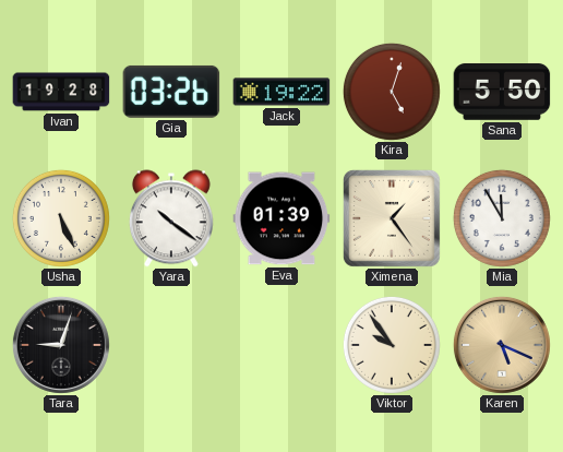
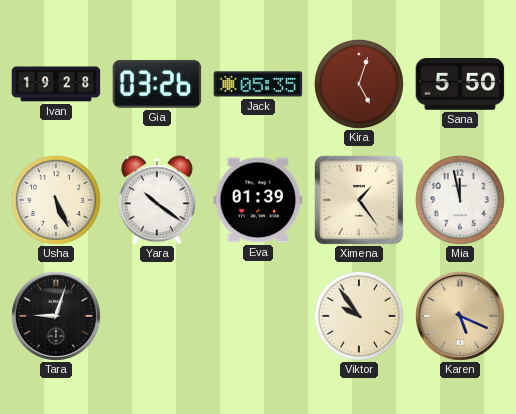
Jack: 19:22 -> 05:35 (258, 84)
Mia: 11:55 -> 11:58 (460, 200)
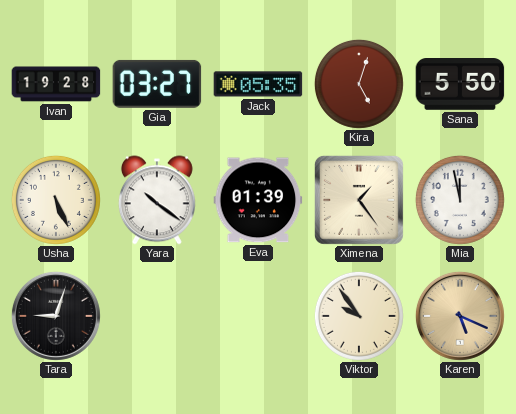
Gia: 03:26 -> 03:27 (157, 84)
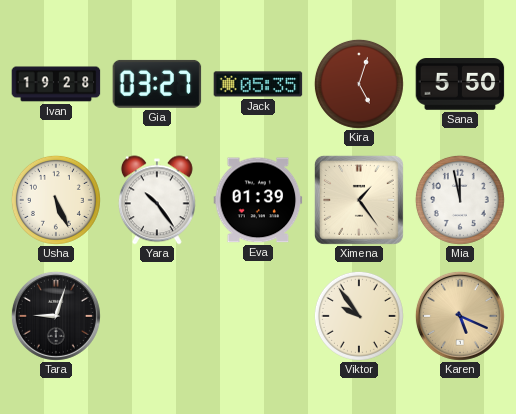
Yara: 10:21 -> 10:24 (157, 200)
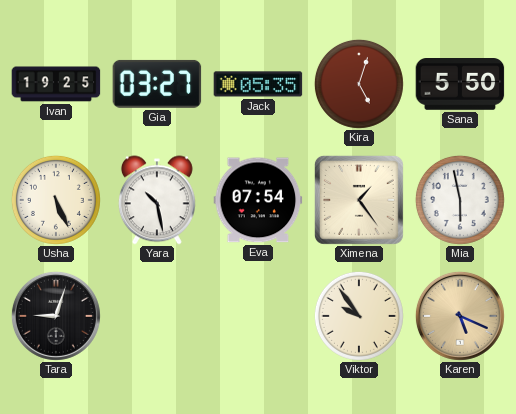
Ivan: 19:28 -> 19:25 (56, 84)
Yara: 10:24 -> 10:28 (157, 200)
Eva: 01:39 -> 07:54 (258, 200)
Mia: 11:58 -> 5:58 (460, 200)
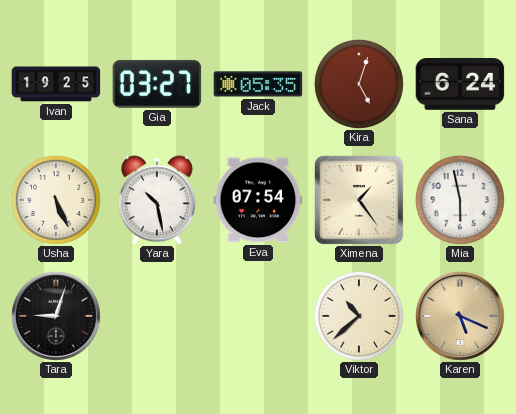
Sana: 5:50 -> 6:24 (460, 85)
Viktor: 9:54 -> 10:38 (359, 316)
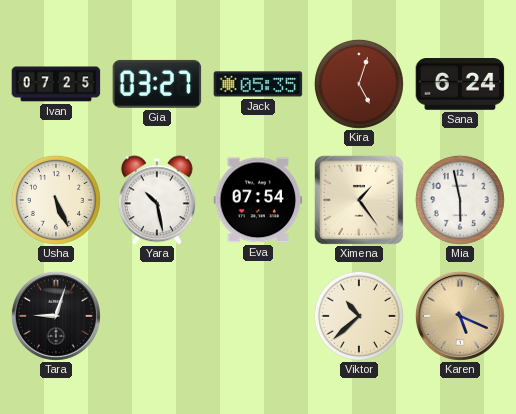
Ivan: 19:25 -> 07:25 (56, 84)
